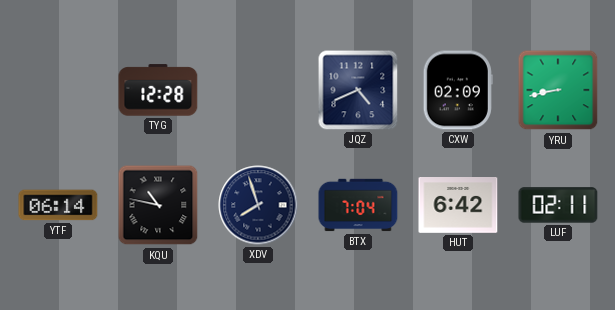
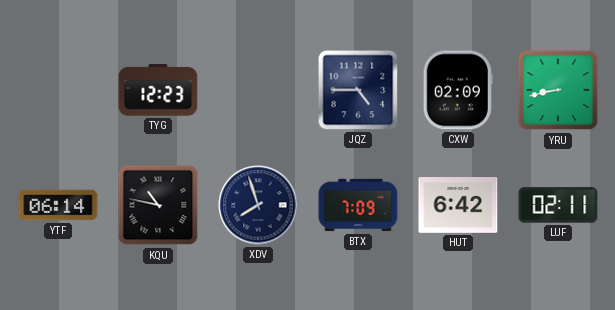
TYG: 12:28 -> 12:23 (158, 90)
JQZ: 4:41 -> 4:45 (358, 90)
BTX: 7:04 -> 7:09 (358, 205)
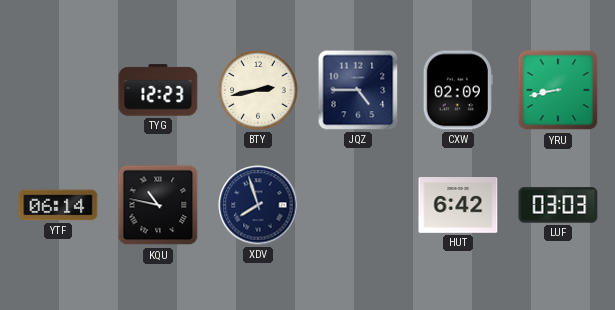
BTY: none -> 2:43 (258, 90)
BTX: 7:09 -> none (358, 205)
LUF: 02:11 -> 03:03 (558, 205)
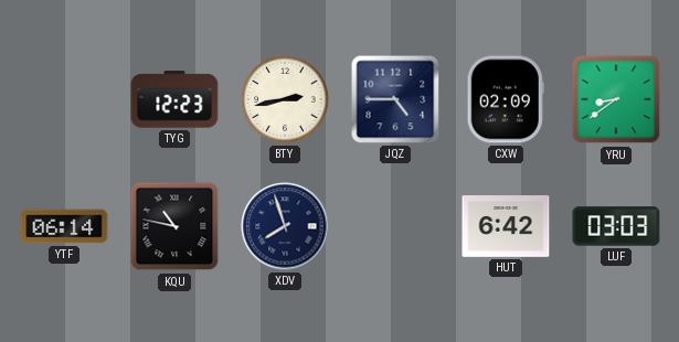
YRU: 8:43 -> 8:39 (616, 99)
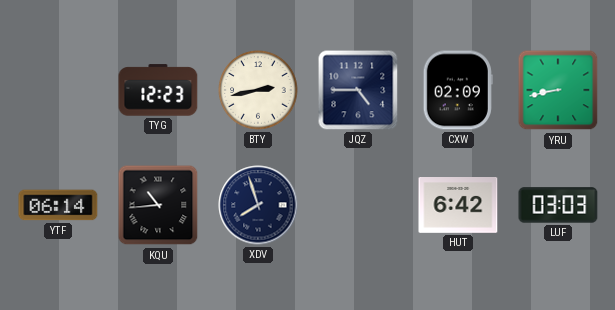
YRU: 8:39 -> 8:43 (558, 90)
KQU: 10:47 -> 10:44 (158, 205)
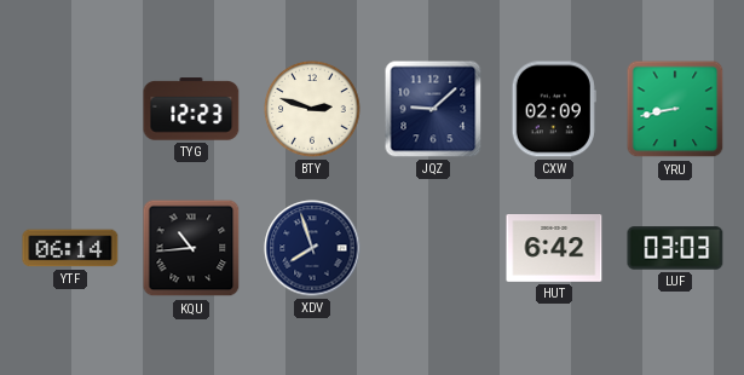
BTY: 2:43 -> 2:48 (312, 109)
JQZ: 4:45 -> 9:08 (433, 109)
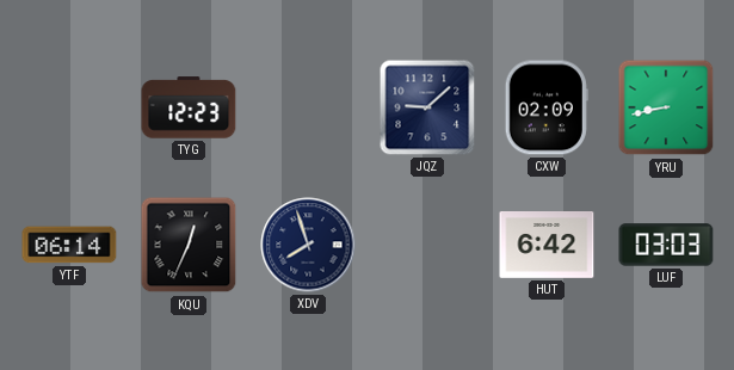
BTY: 2:48 -> none (312, 109)
KQU: 10:44 -> 12:34 (189, 245)
